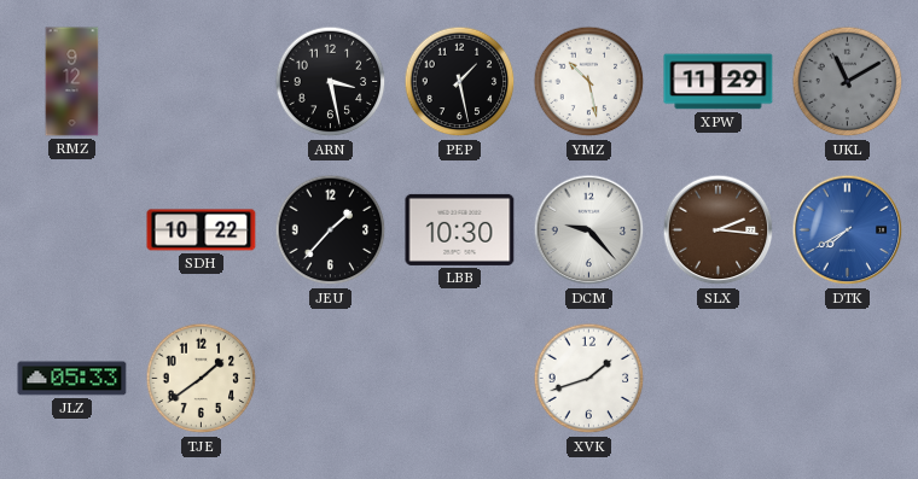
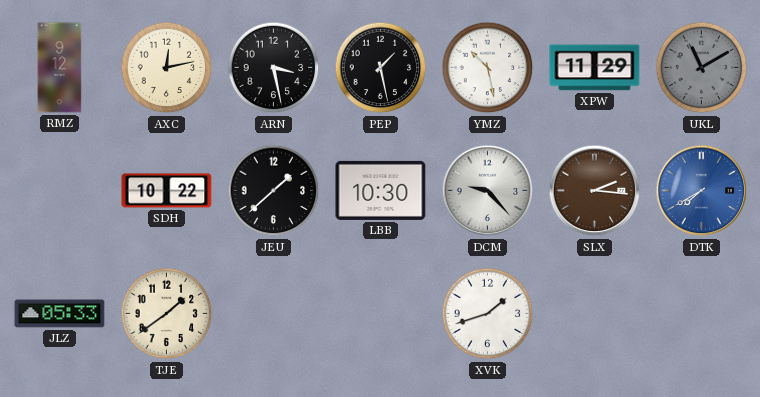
AXC: none -> 12:13 (167, 68)
JEU: 1:37 -> 1:38 (274, 191)
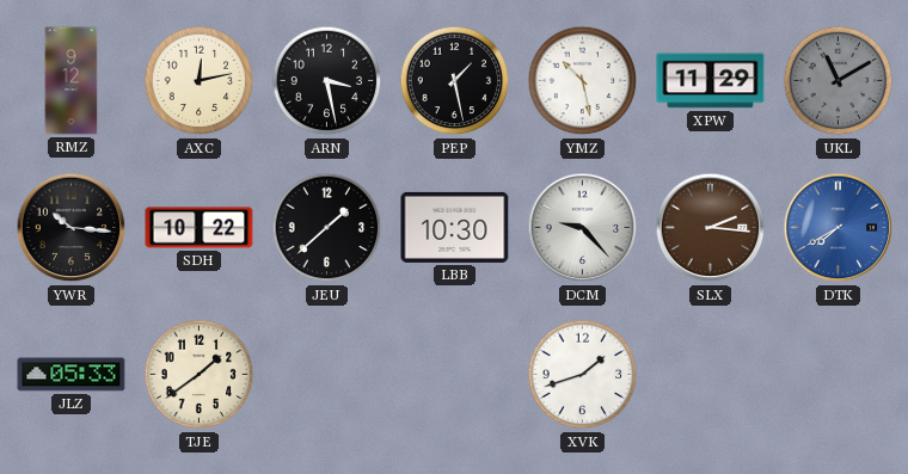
YWR: none -> 10:16 (72, 228)
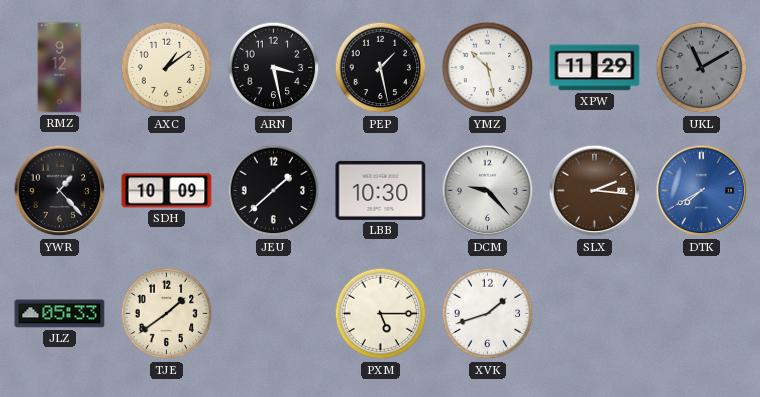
AXC: 12:13 -> 1:09 (167, 68)
YWR: 10:16 -> 1:23 (60, 191)
SDH: 10:22 -> 10:09 (167, 191)
PXM: none -> 5:15 (381, 314)
